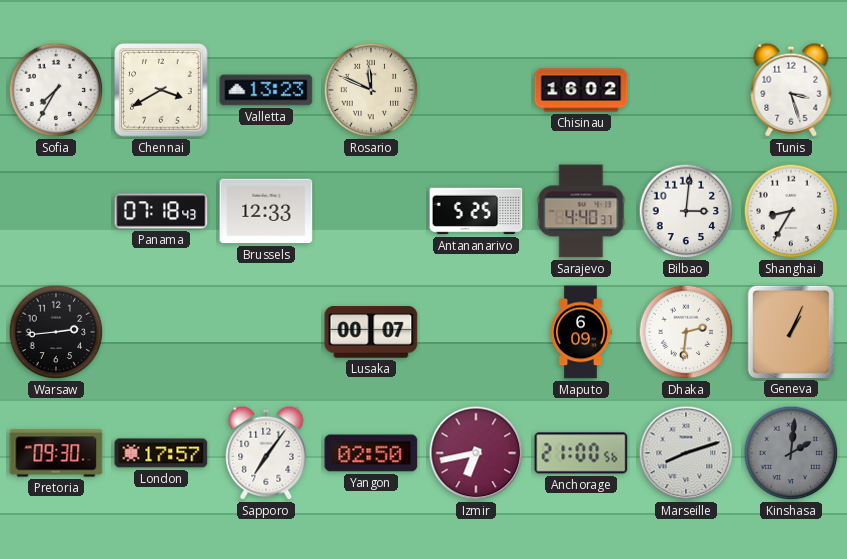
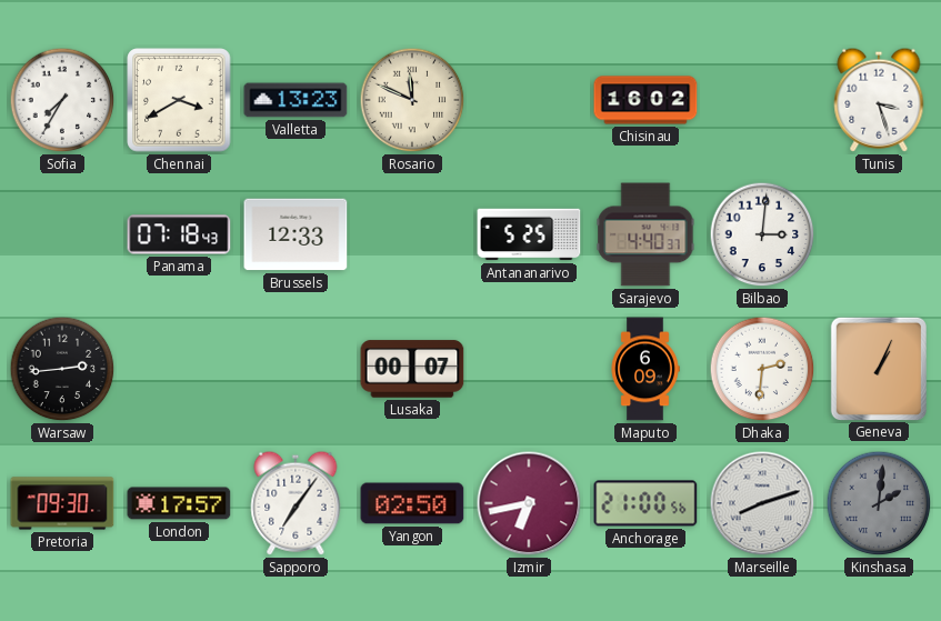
Shanghai: 8:35 -> none (791, 211)
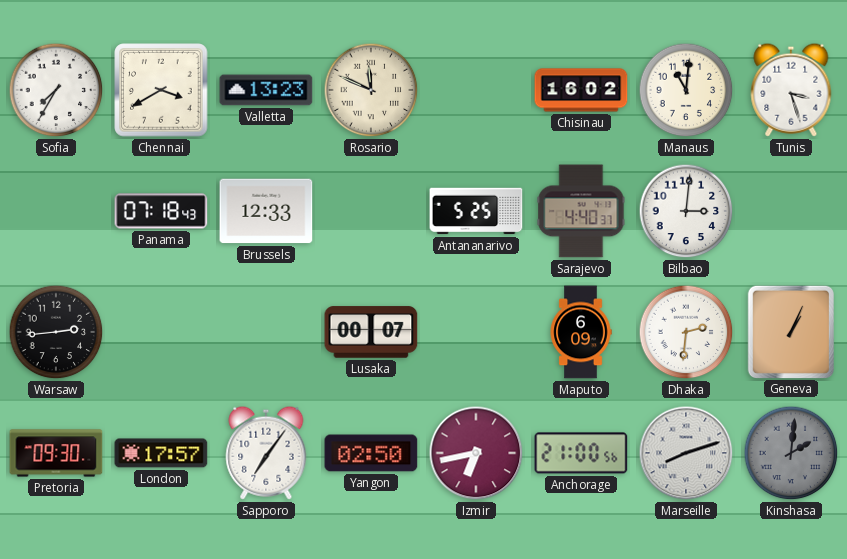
Manaus: none -> 11:01 (686, 90)
